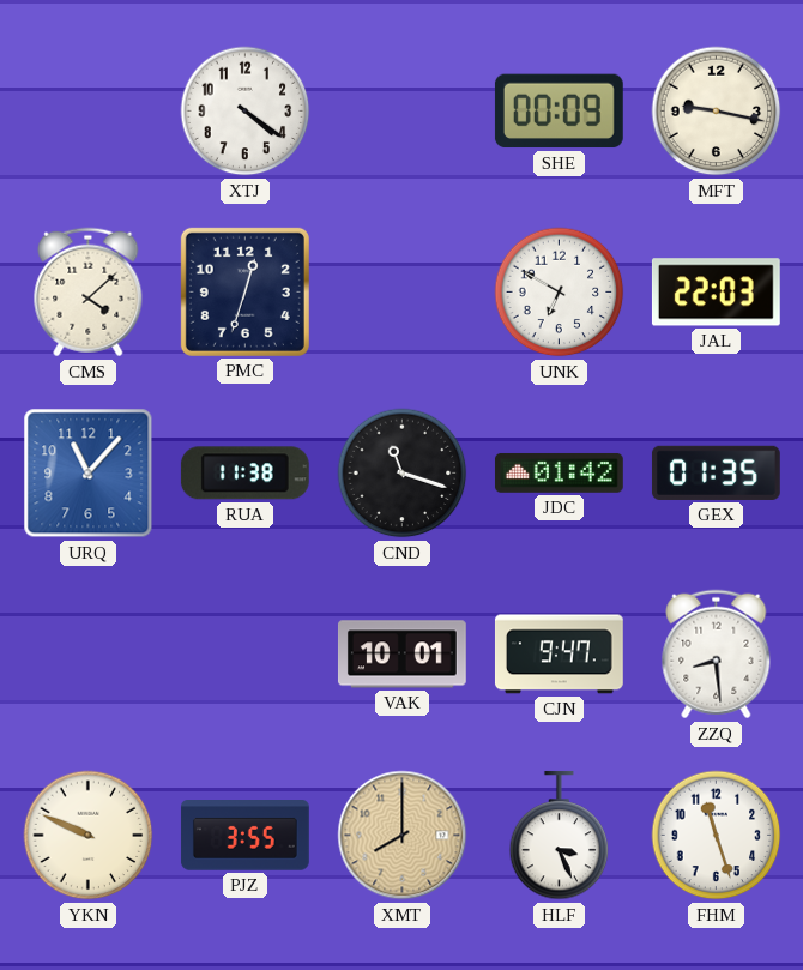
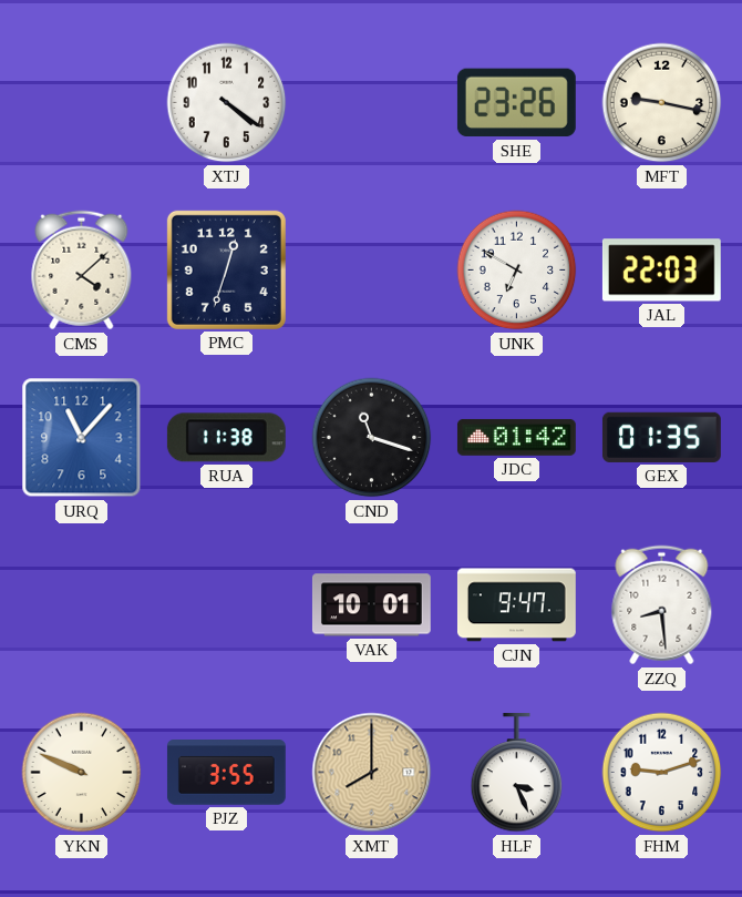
SHE: 00:09 -> 23:26 (516, 103)
FHM: 11:27 -> 9:12 (662, 773)
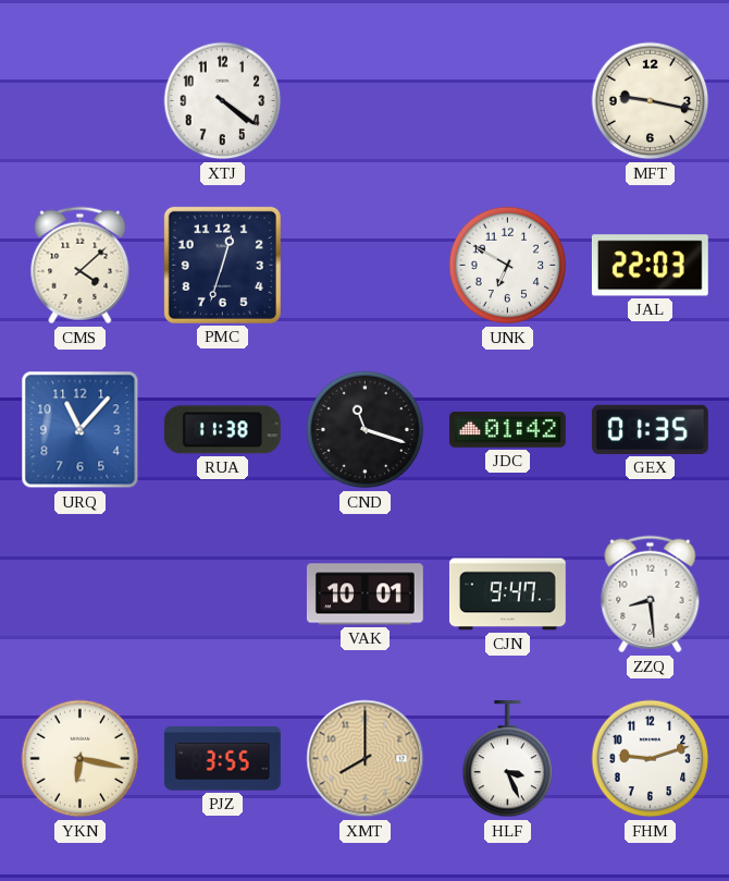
SHE: 23:26 -> none (516, 103)
YKN: 9:49 -> 6:17 (81, 759)
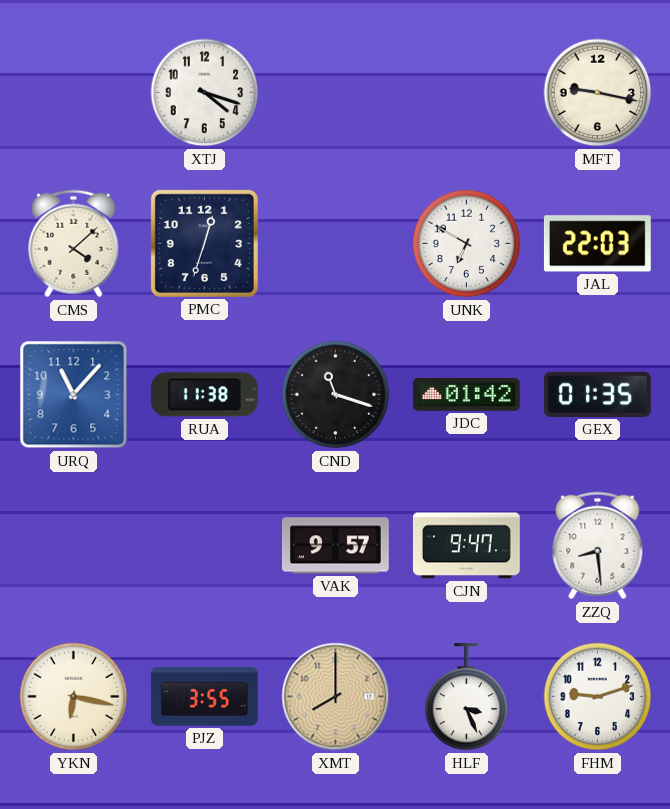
XTJ: 4:21 -> 4:18 (205, 93)
VAK: 10:01 -> 9:57 (335, 546)
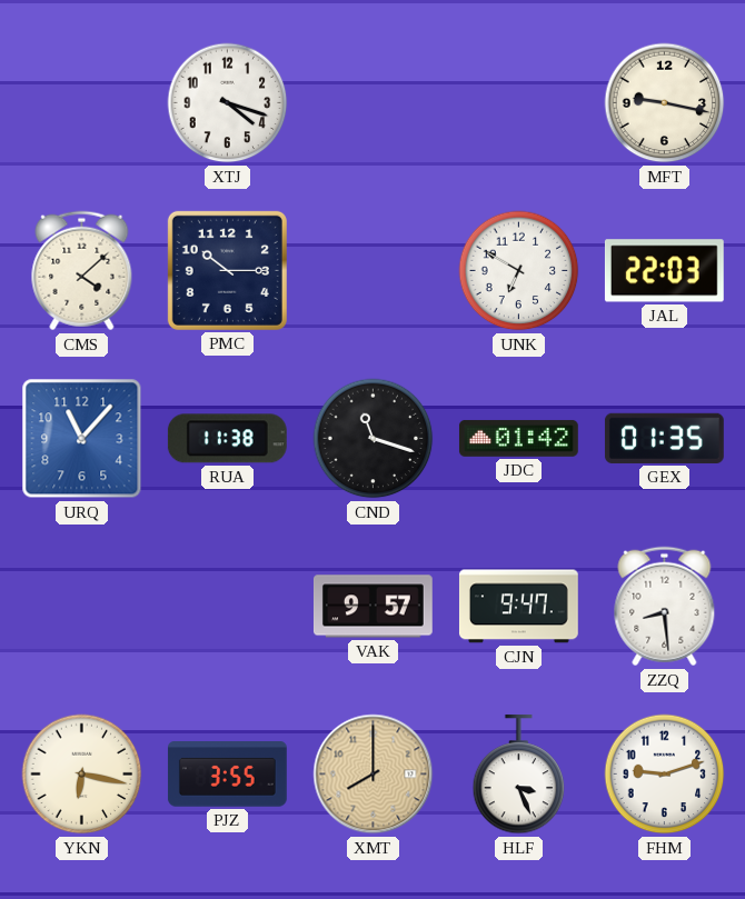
PMC: 12:33 -> 10:15 (227, 270)
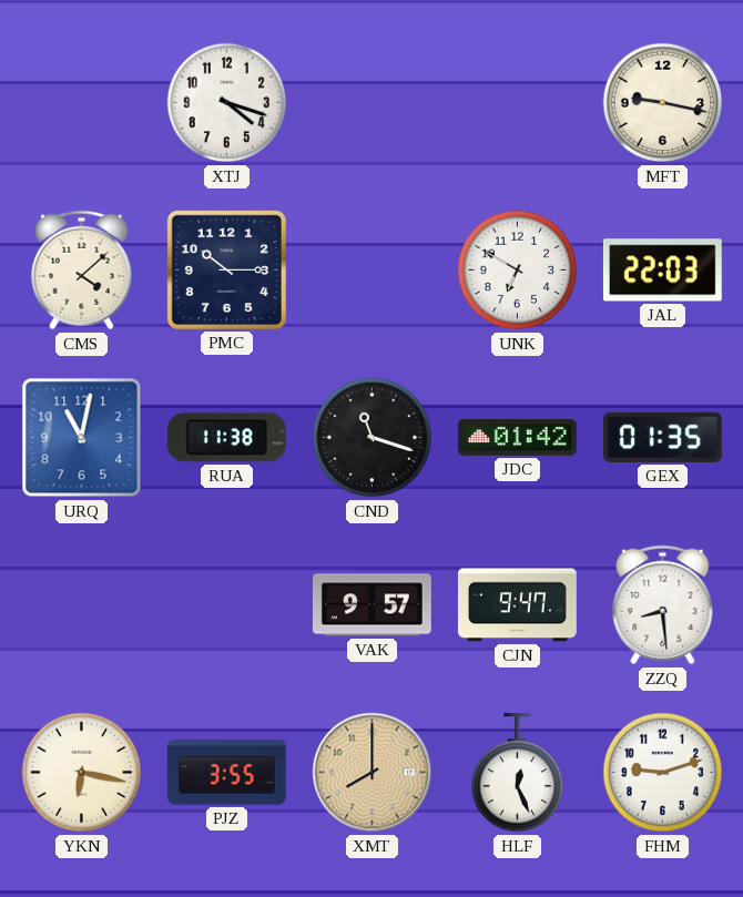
URQ: 11:07 -> 11:02 (82, 438)
HLF: 3:26 -> 12:26 (518, 773)
